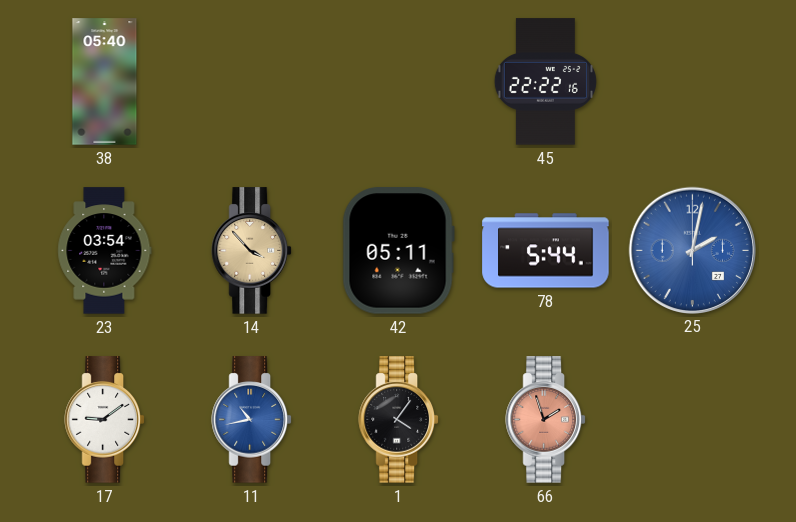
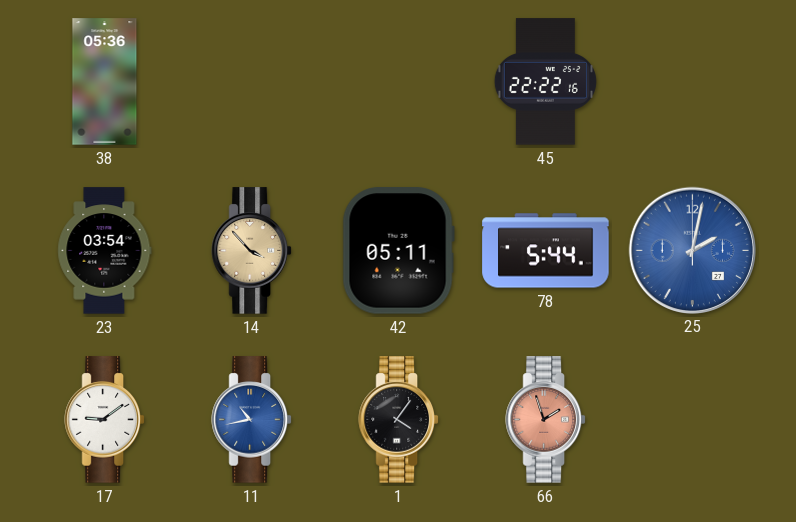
38: 05:40 -> 05:36 (105, 82)
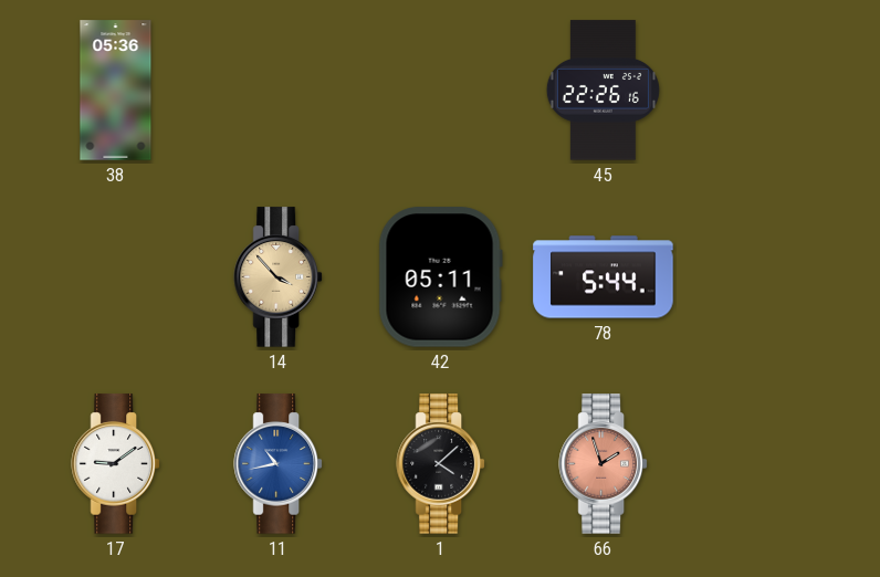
45: 22:22 -> 22:26 (603, 91)
23: 03:54 -> none (105, 251)
25: 2:02 -> none (692, 250)
1: 4:06 -> 4:08 (440, 464)
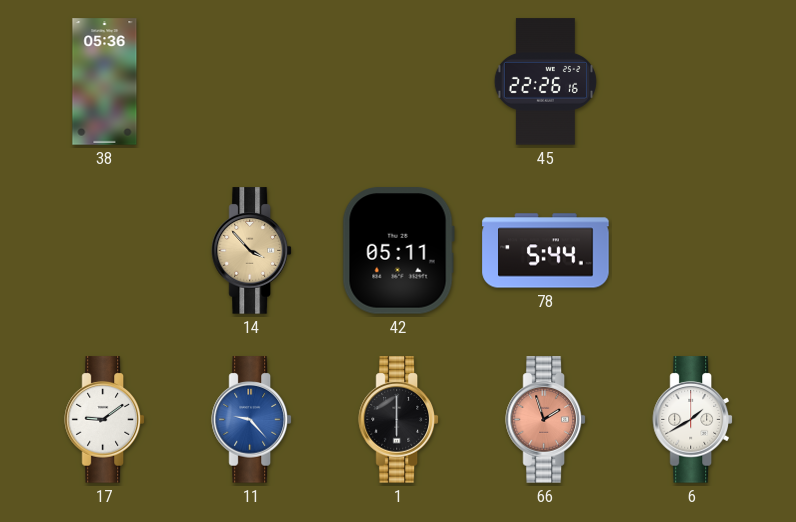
11: 10:43 -> 9:23 (251, 420)
1: 4:08 -> 6:00 (398, 420)
6: none -> 1:40 (692, 420)
